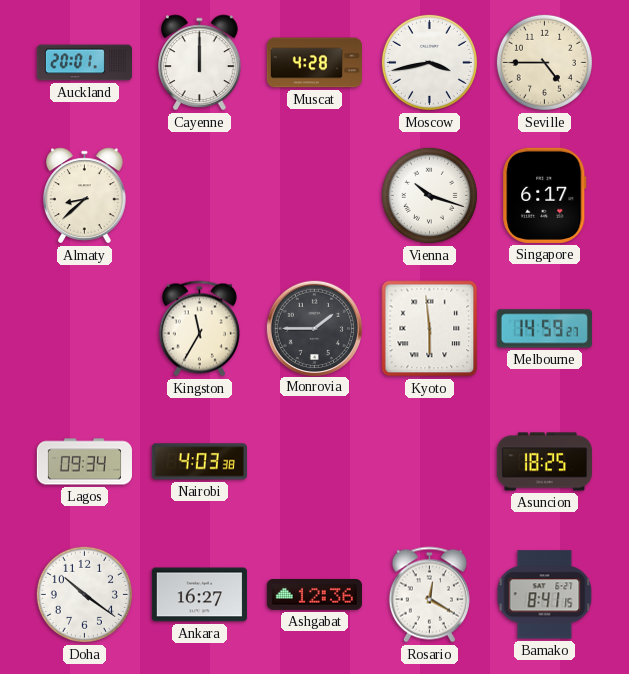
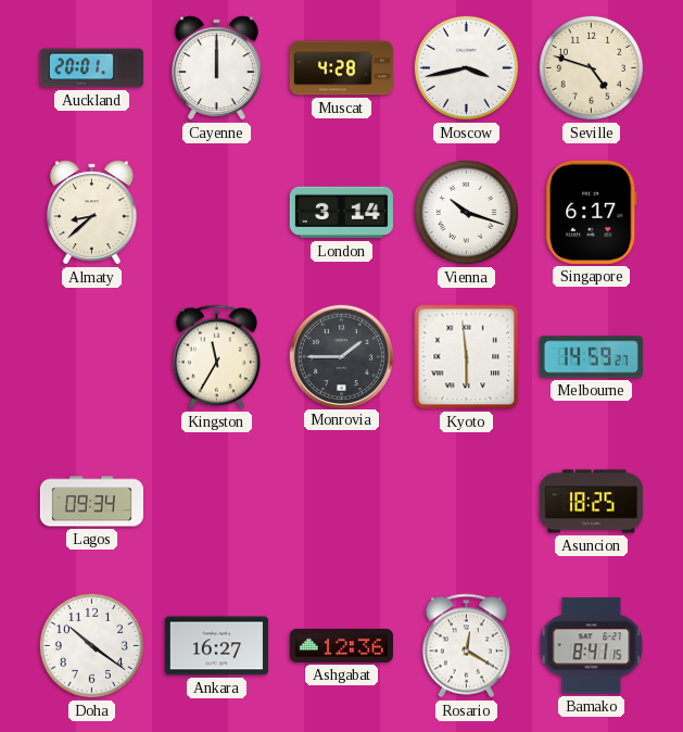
Seville: 4:45 -> 4:48 (591, 67)
London: none -> 3:14 (341, 213)
Nairobi: 4:03 -> none (199, 462)
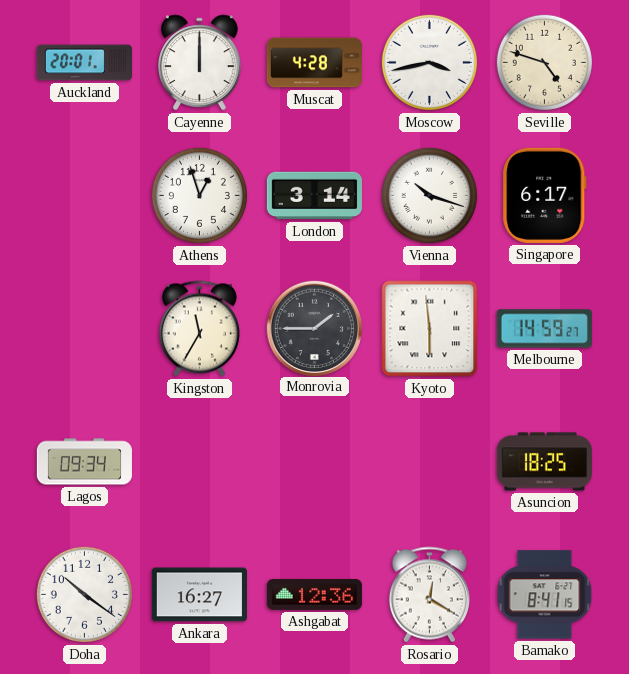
Almaty: 8:38 -> none (92, 213)
Athens: none -> 12:57 (199, 195)
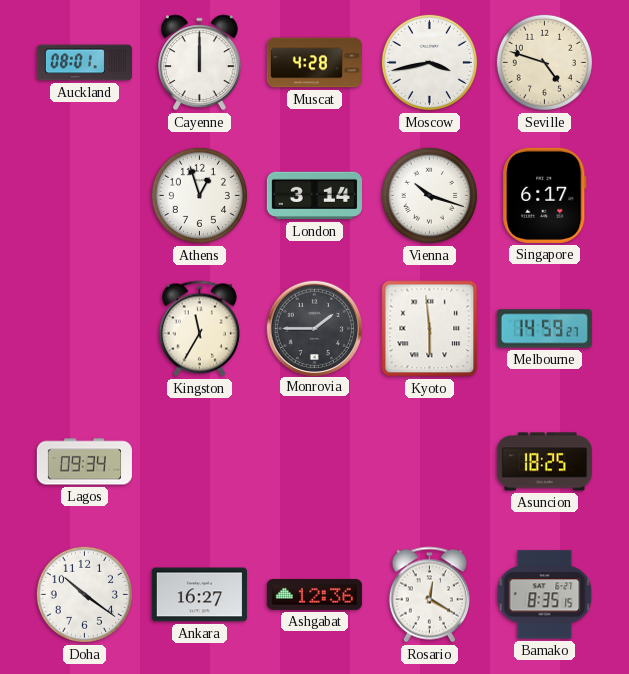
Auckland: 20:01 -> 08:01 (84, 63)
Bamako: 8:41 -> 8:35 (545, 595)
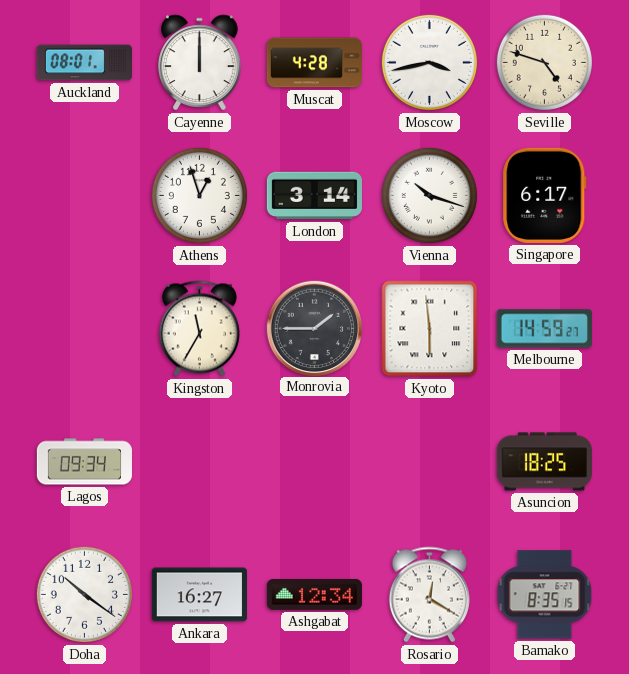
Ashgabat: 12:36 -> 12:34 (314, 594)
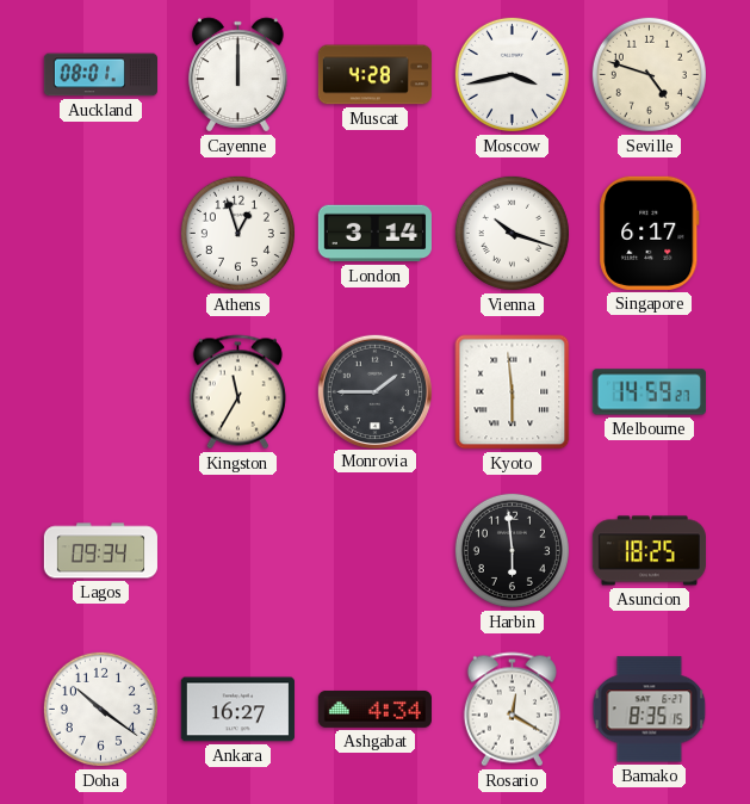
Harbin: none -> 5:59 (512, 550)
Ashgabat: 12:34 -> 4:34 (374, 709)
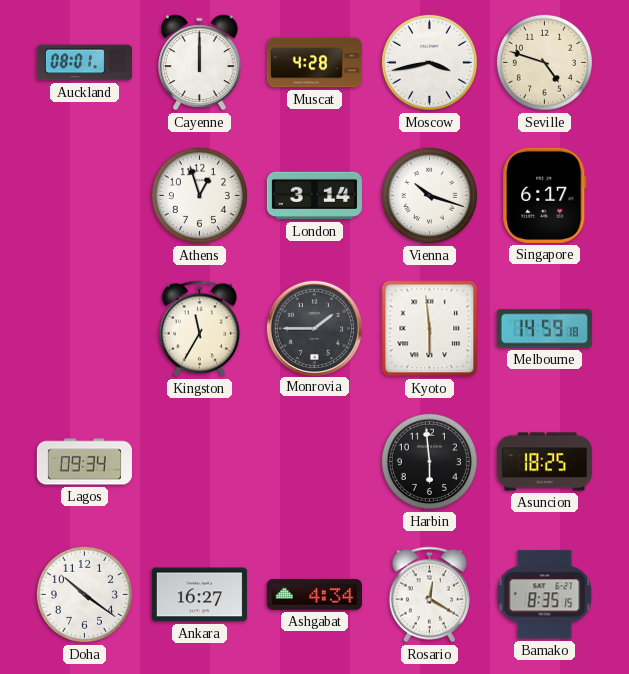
Melbourne: 14:59:27 -> 14:59:18 (544, 329)
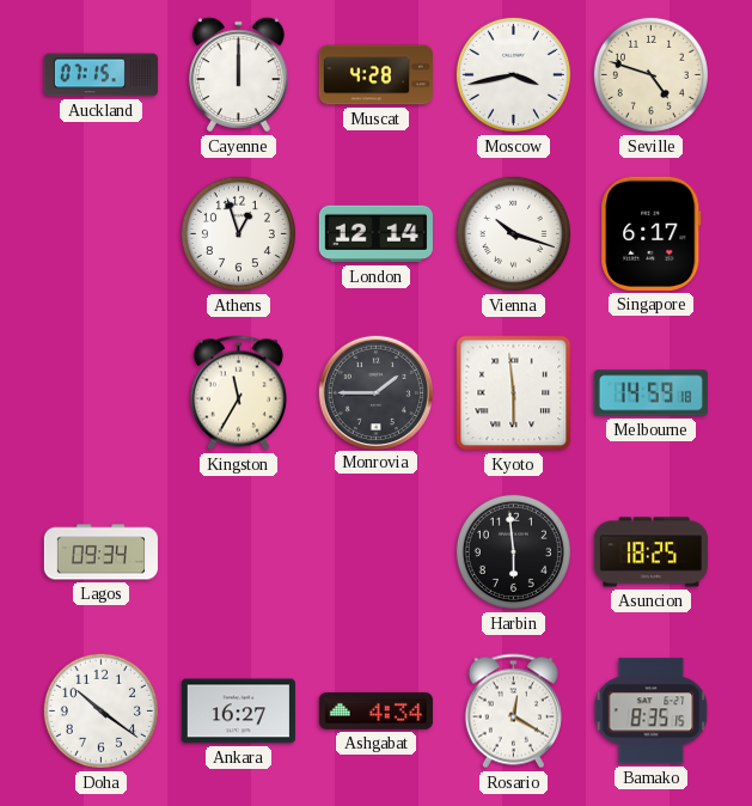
Auckland: 08:01 -> 07:15 (100, 75)
London: 3:14 -> 12:14 (375, 234)
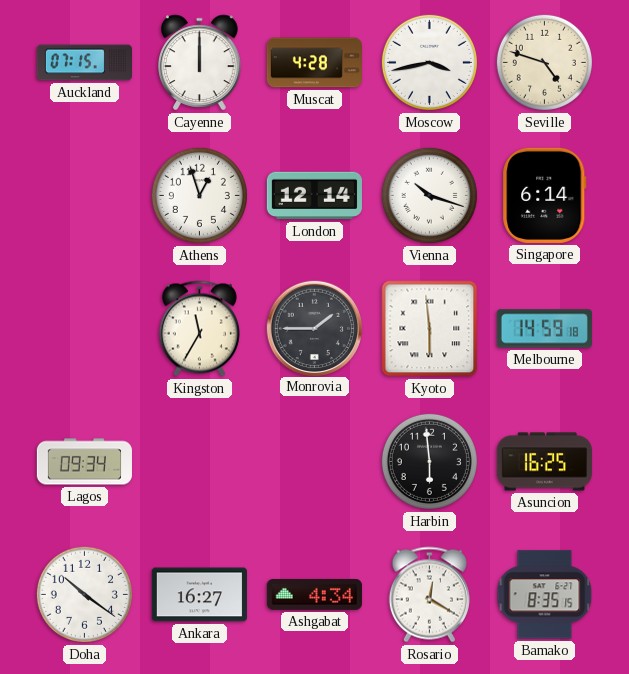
Singapore: 6:17 -> 6:14 (545, 195)
Asuncion: 18:25 -> 16:25 (544, 462)
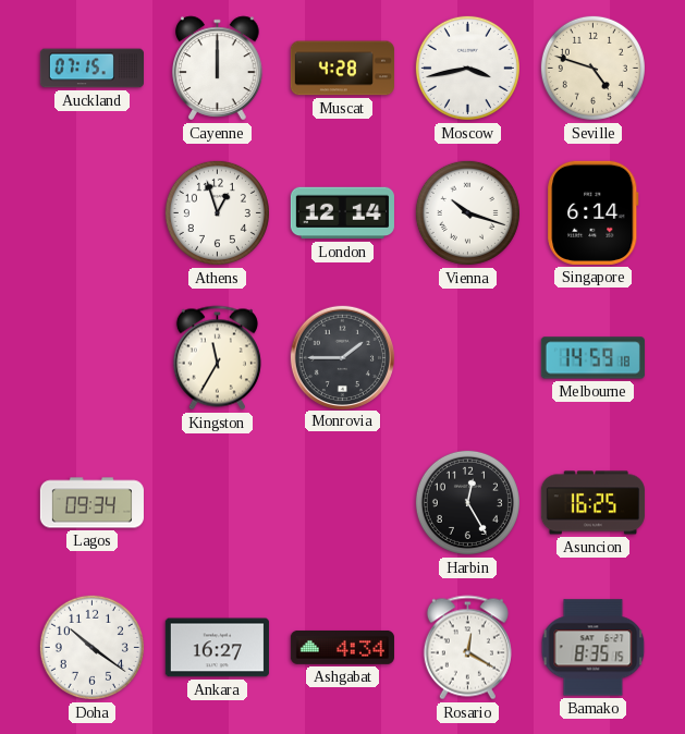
Kyoto: 5:59 -> none (430, 329)
Harbin: 5:59 -> 12:25 (467, 502)
